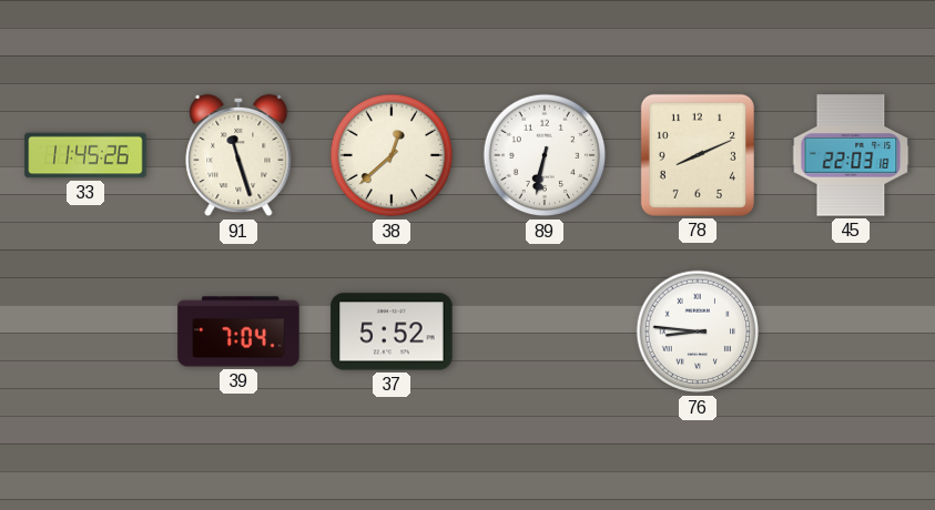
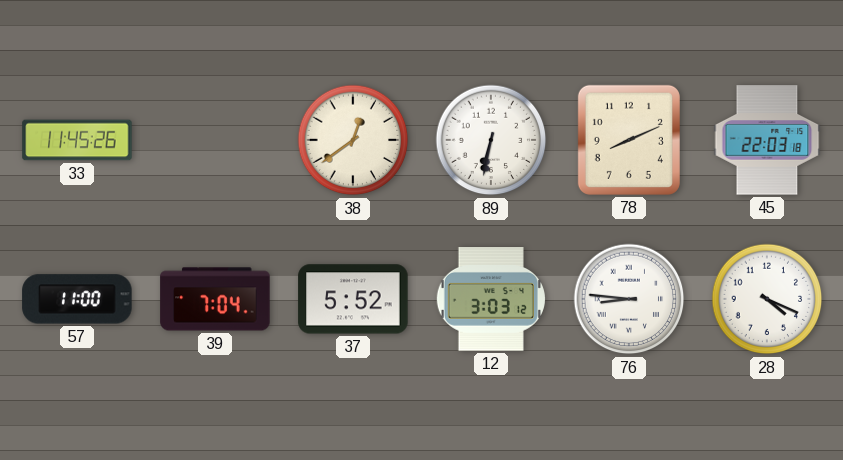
91: 11:27 -> none (238, 155)
38: 12:38 -> 12:39 (353, 140)
57: none -> 11:00 (77, 299)
12: none -> 3:03 (491, 299)
28: none -> 4:19 (767, 299)
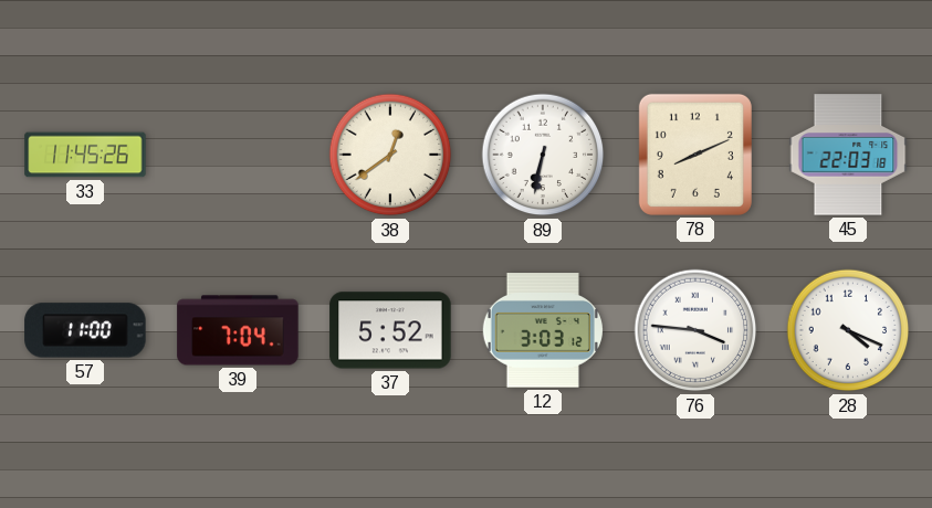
76: 8:46 -> 3:46 (695, 330)
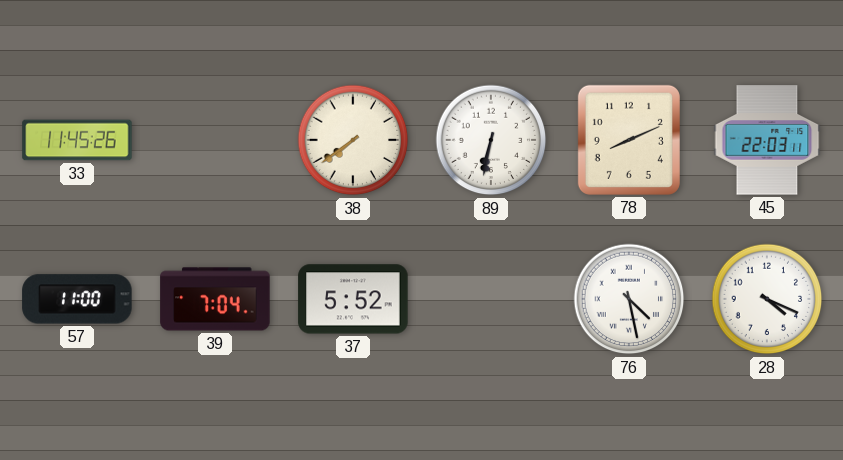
38: 12:39 -> 7:39 (353, 140)
45: 22:03:18 -> 22:03:11 (767, 140)
12: 3:03 -> none (543, 330)
76: 3:46 -> 4:28 (629, 299)
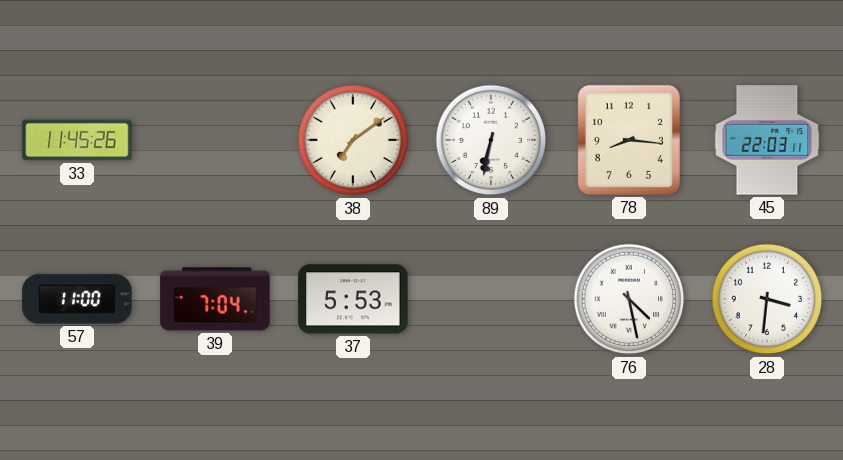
38: 7:39 -> 7:09 (353, 140)
78: 8:11 -> 8:16 (629, 140)
37: 5:52 -> 5:53 (353, 299)
28: 4:19 -> 3:31 (767, 299)
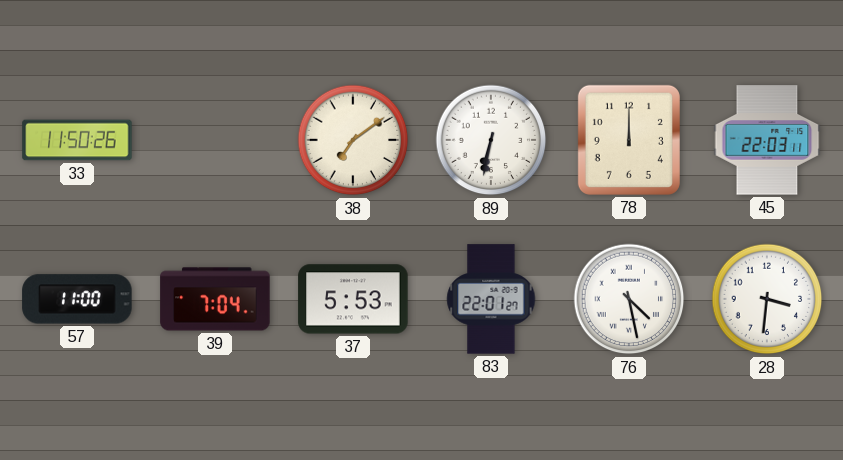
33: 11:45 -> 11:50 (77, 140)
78: 8:16 -> 12:00 (629, 140)
83: none -> 22:01 (491, 299)
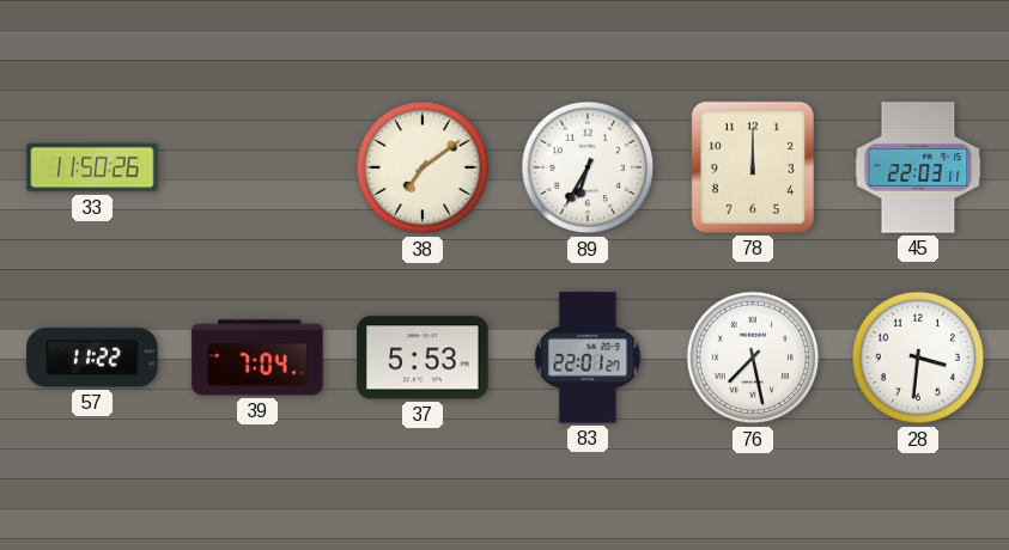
89: 6:32 -> 6:35 (588, 167)
57: 11:00 -> 11:22 (92, 357)
76: 4:28 -> 7:28 (753, 357)
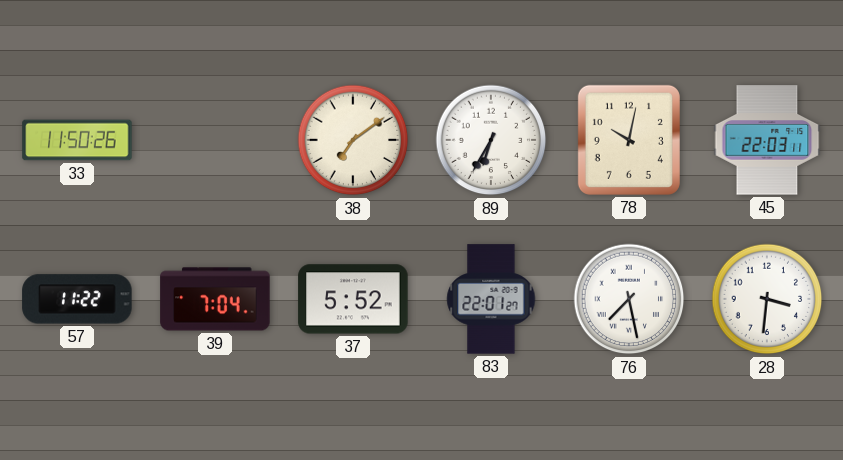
78: 12:00 -> 10:02 (629, 140)
37: 5:53 -> 5:52 (353, 299)
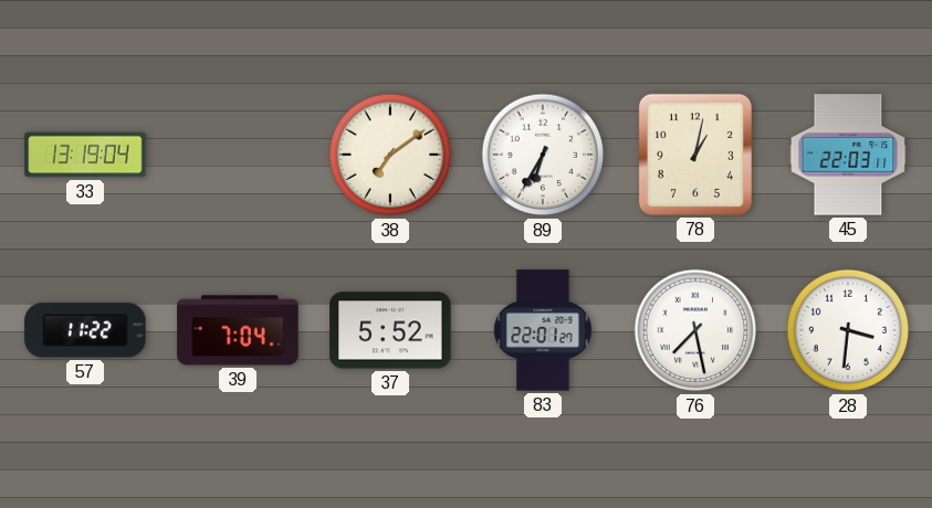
33: 11:50 -> 13:19 (85, 155)
78: 10:02 -> 1:02 (695, 155)
